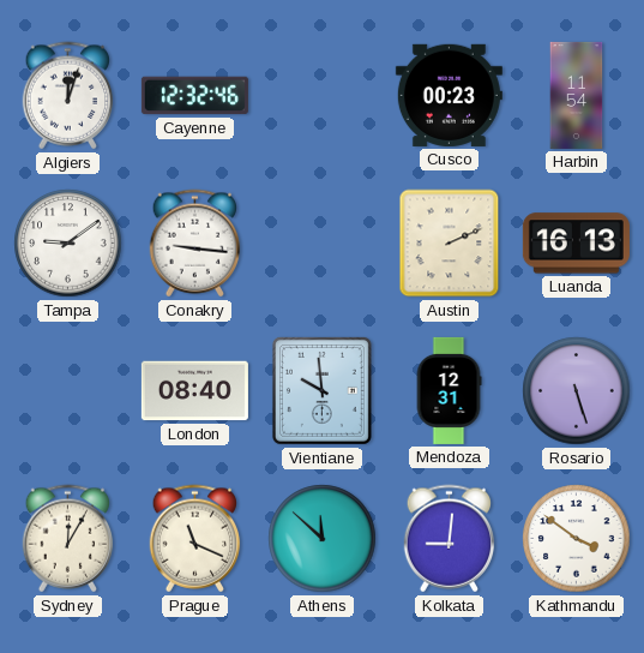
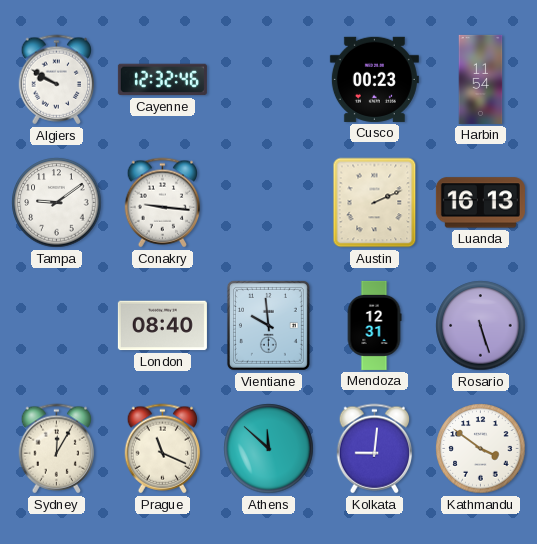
Algiers: 12:03 -> 9:50 (57, 80)
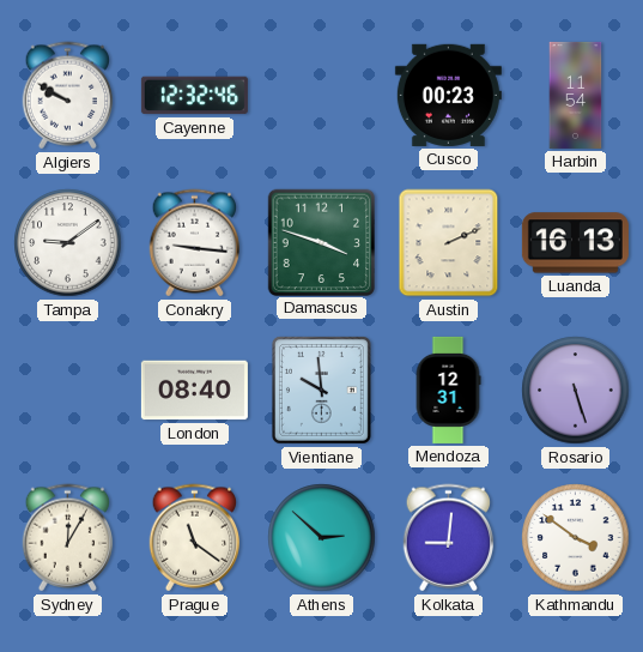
Damascus: none -> 3:48 (321, 242)
Prague: 11:19 -> 11:21 (195, 538)
Athens: 11:52 -> 2:52 (322, 538)
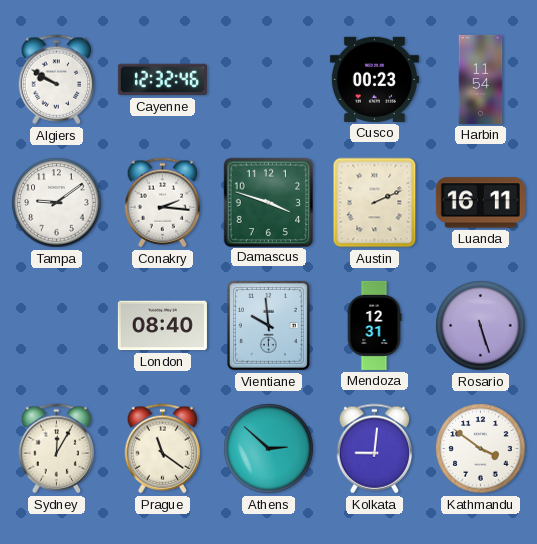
Conakry: 9:16 -> 2:16 (163, 203)
Luanda: 16:13 -> 16:11 (480, 203)
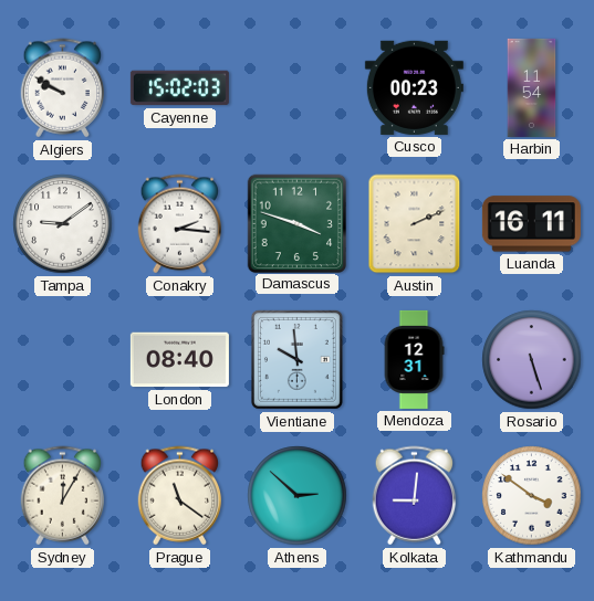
Cayenne: 12:32 -> 15:02 (179, 88)
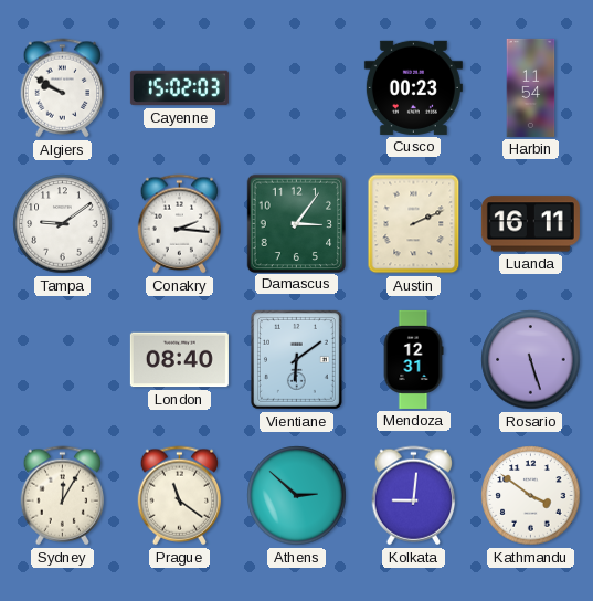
Damascus: 3:48 -> 3:06 (296, 223)
Vientiane: 9:59 -> 6:09 (296, 359)
